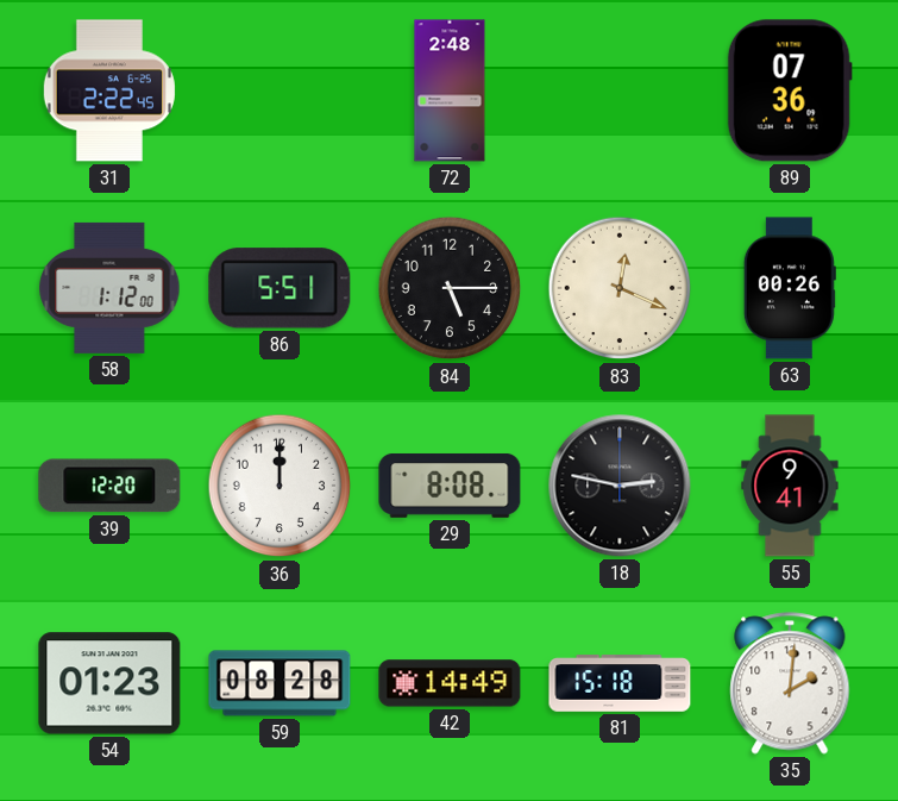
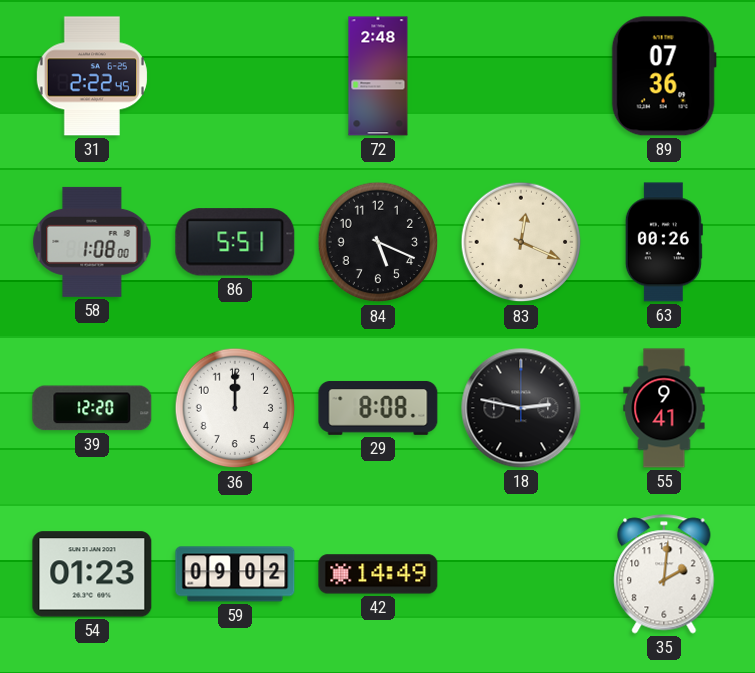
58: 1:12 -> 1:08 (92, 242)
84: 5:15 -> 5:19 (378, 242)
59: 08:28 -> 09:02 (235, 574)
81: 15:18 -> none (620, 683)
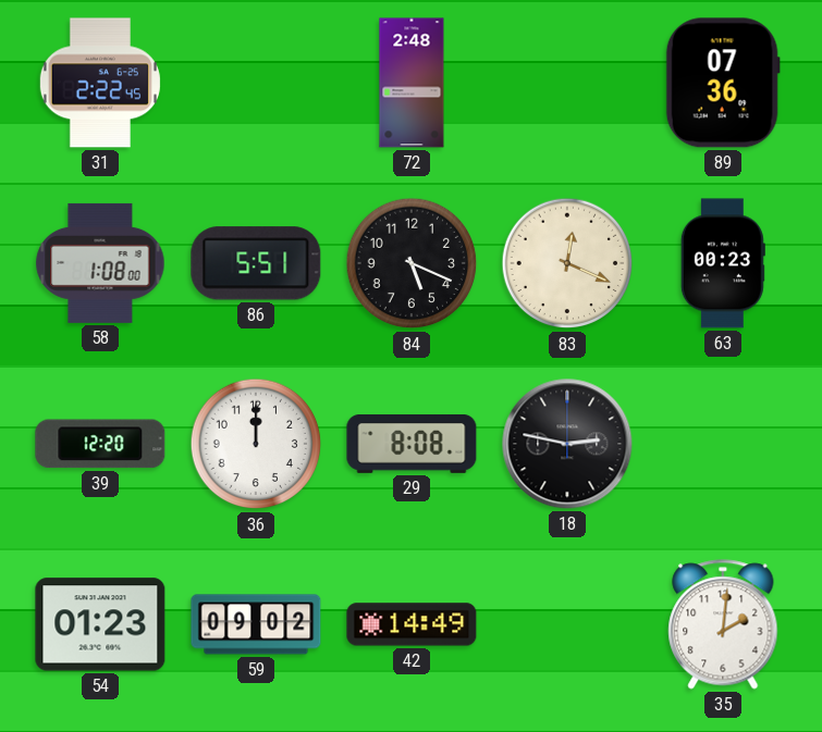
63: 00:26 -> 00:23 (723, 263)
55: 9:41 -> none (664, 408)
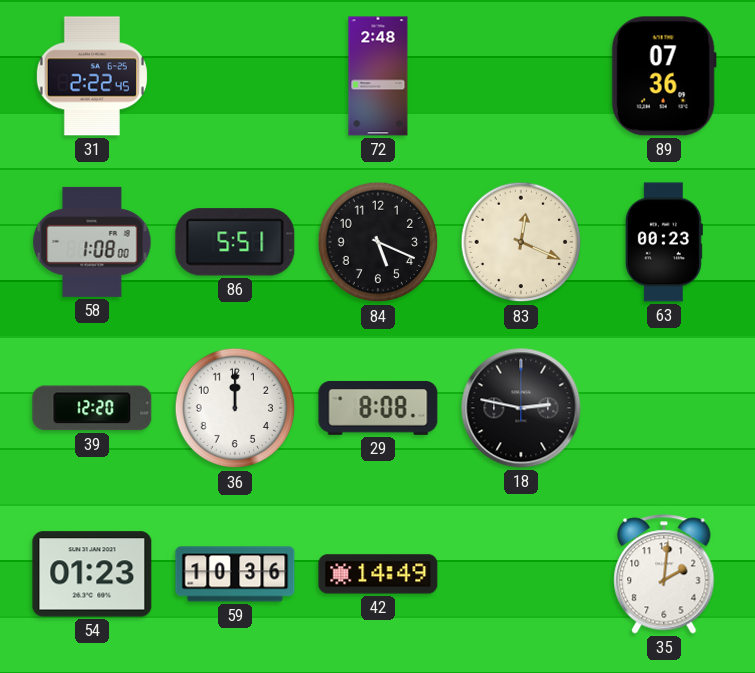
59: 09:02 -> 10:36 (235, 574)
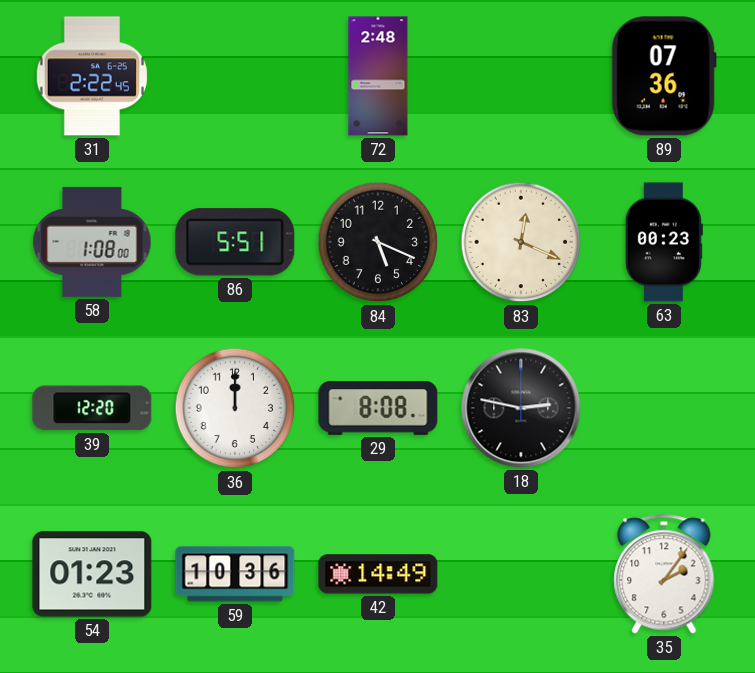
35: 2:01 -> 2:06 (664, 574)
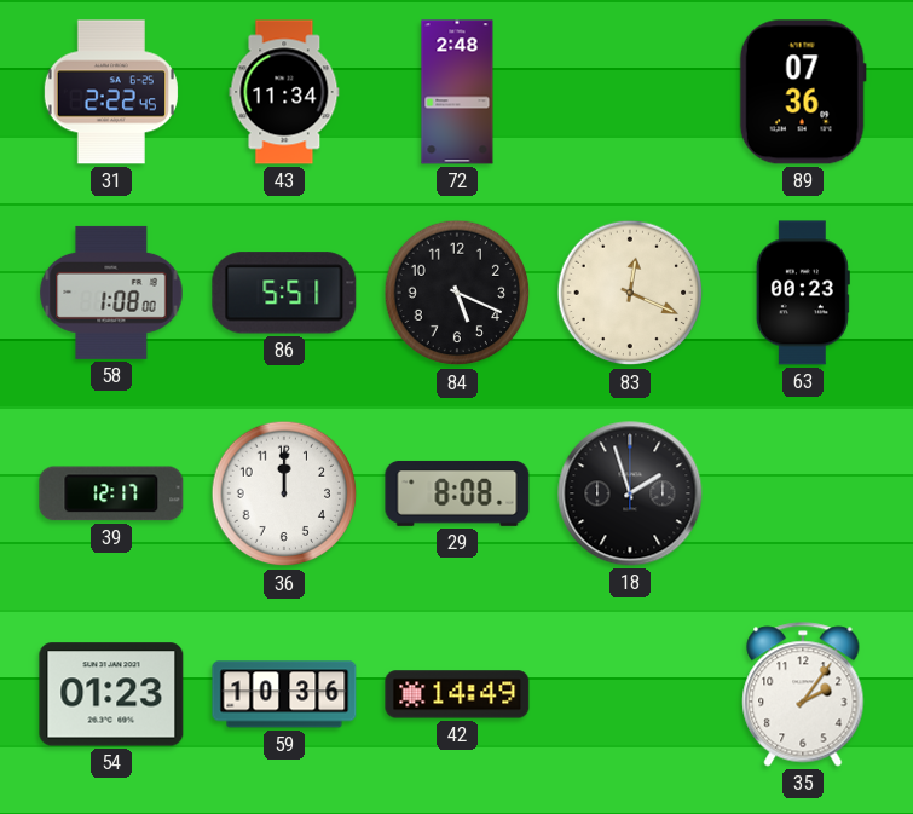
43: none -> 11:34 (284, 92)
39: 12:20 -> 12:17 (111, 493)
18: 2:47 -> 1:57 (630, 493)
